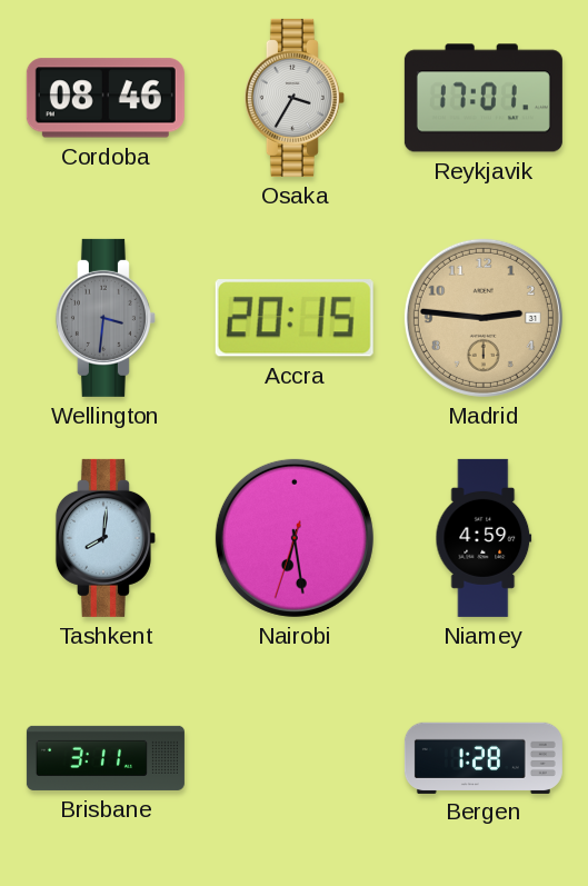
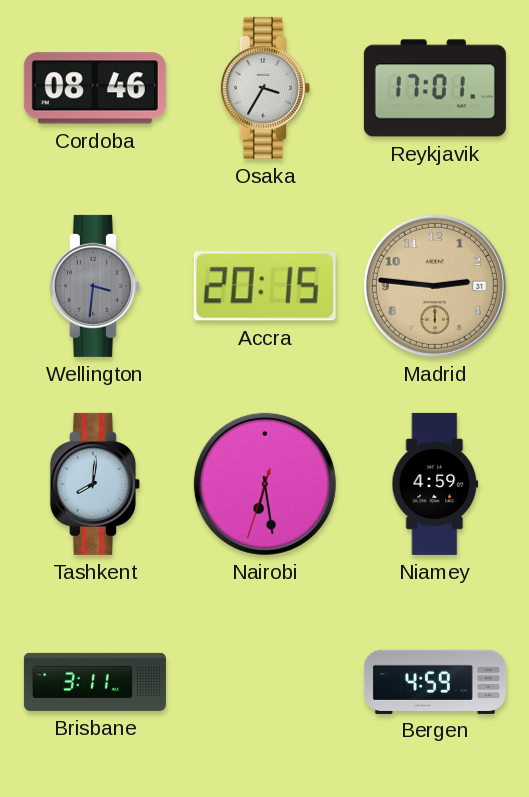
Bergen: 1:28 -> 4:59 (435, 681)
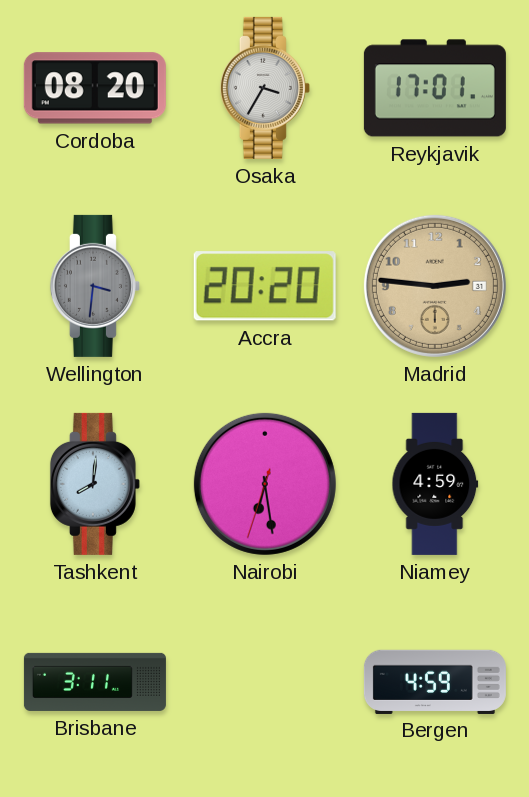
Cordoba: 08:46 -> 08:20 (95, 88)
Accra: 20:15 -> 20:20 (265, 286)
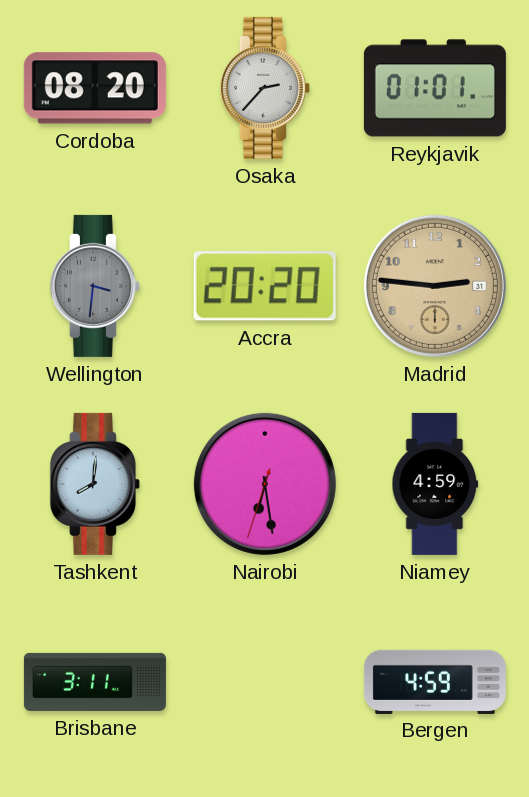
Osaka: 3:35 -> 2:37 (265, 88)
Reykjavik: 17:01 -> 01:01 (435, 88)
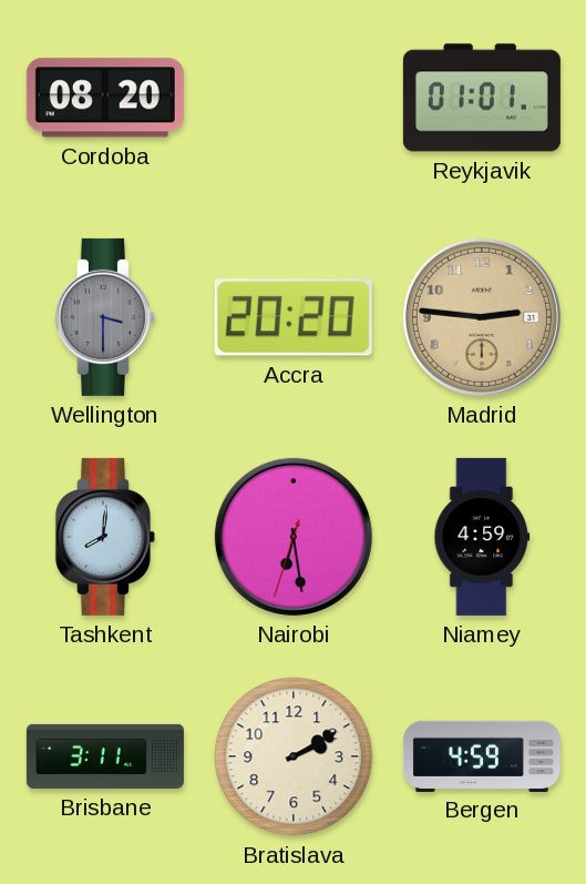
Osaka: 2:37 -> none (265, 88)
Wellington: 3:31 -> 3:30 (105, 317)
Bratislava: none -> 2:10 (294, 756)
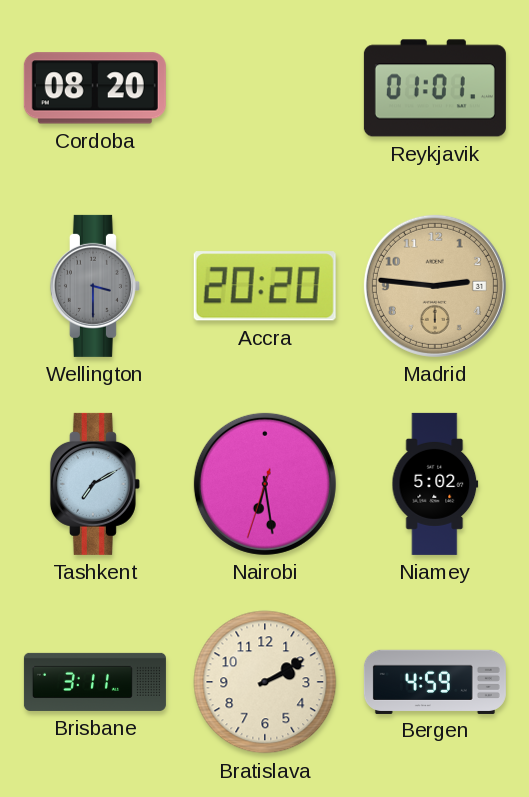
Tashkent: 8:01 -> 7:10 (95, 484)
Niamey: 4:59 -> 5:02 (435, 484)
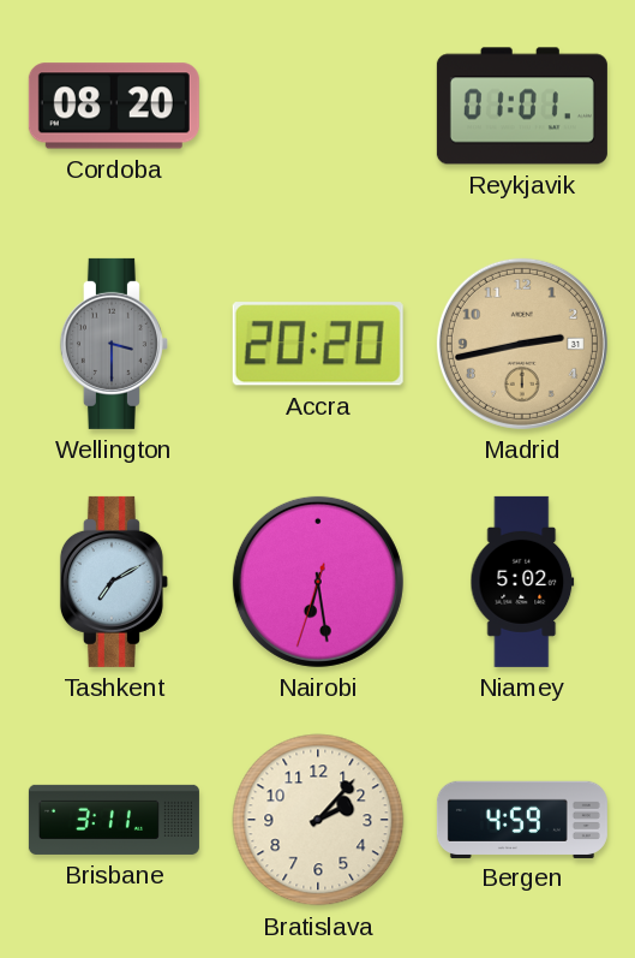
Madrid: 2:46 -> 2:43 (522, 344)
Bratislava: 2:10 -> 2:07 (318, 820)
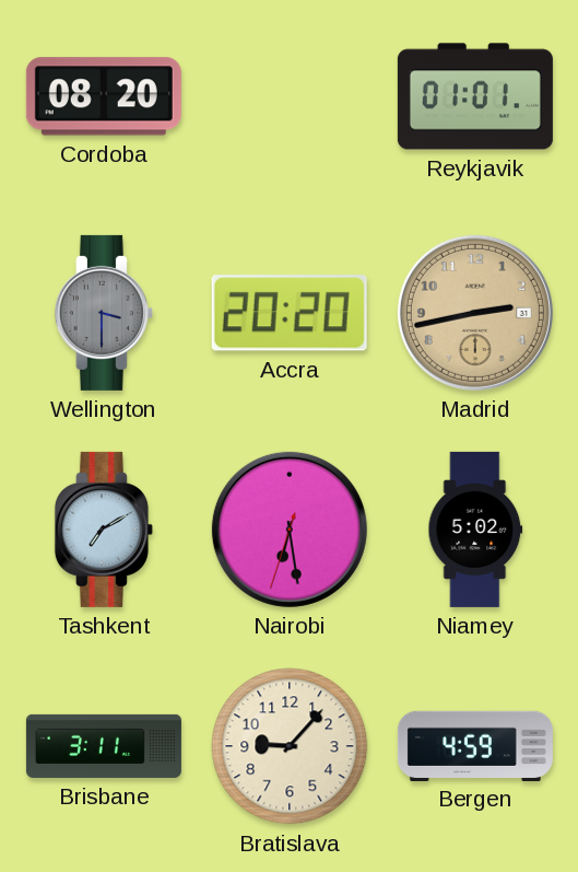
Bratislava: 2:07 -> 9:07 (290, 746)
